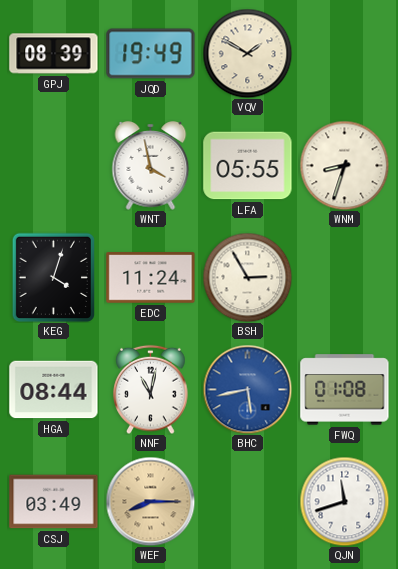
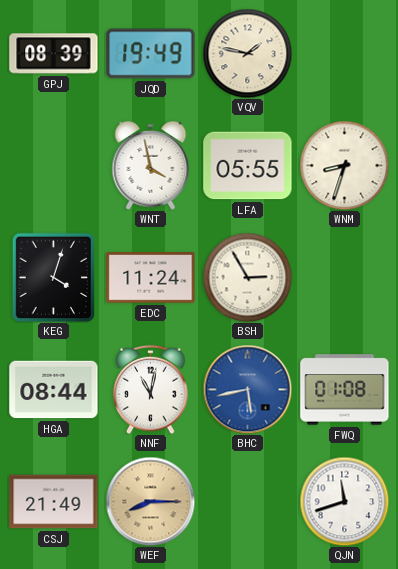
VQV: 1:50 -> 1:47 (247, 53)
CSJ: 03:49 -> 21:49 (54, 502)
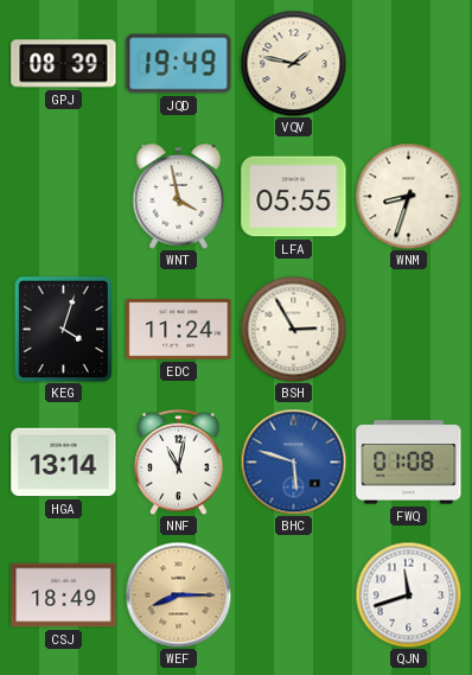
HGA: 08:44 -> 13:14 (64, 463)
BHC: 5:43 -> 5:48 (293, 461)
CSJ: 21:49 -> 18:49 (64, 596)
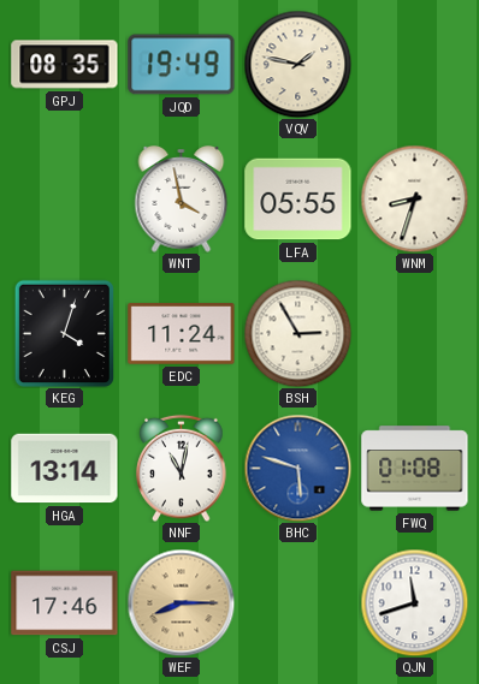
GPJ: 08:39 -> 08:35 (65, 65)
CSJ: 18:49 -> 17:46 (65, 603)
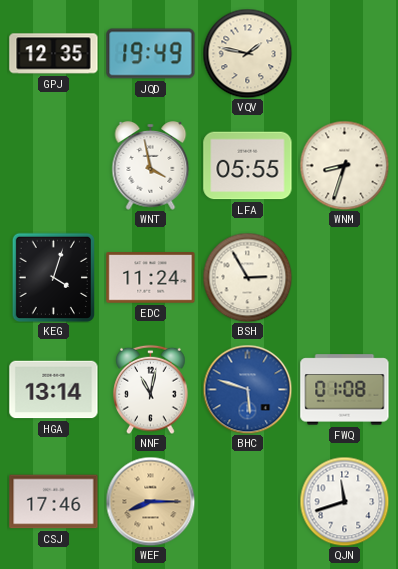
GPJ: 08:35 -> 12:35 (54, 54)
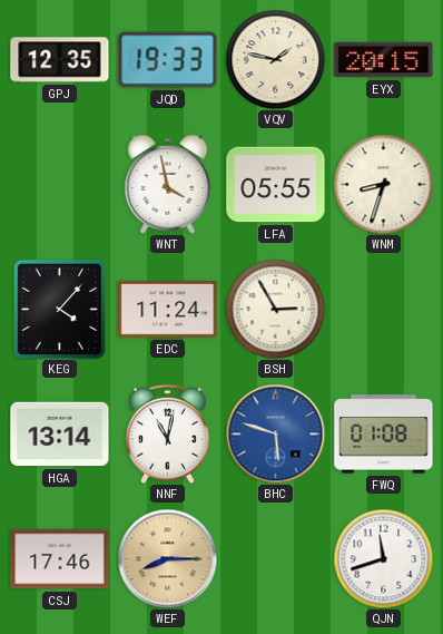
JQD: 19:49 -> 19:33 (168, 60)
EYX: none -> 20:15 (384, 60)
KEG: 4:03 -> 4:07 (59, 309)
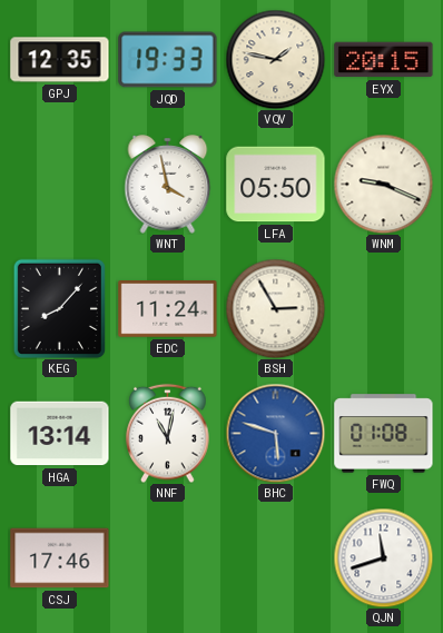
LFA: 05:55 -> 05:50 (276, 185)
WNM: 8:33 -> 9:19 (383, 184)
KEG: 4:07 -> 8:07 (59, 308)
WEF: 8:15 -> none (167, 558)
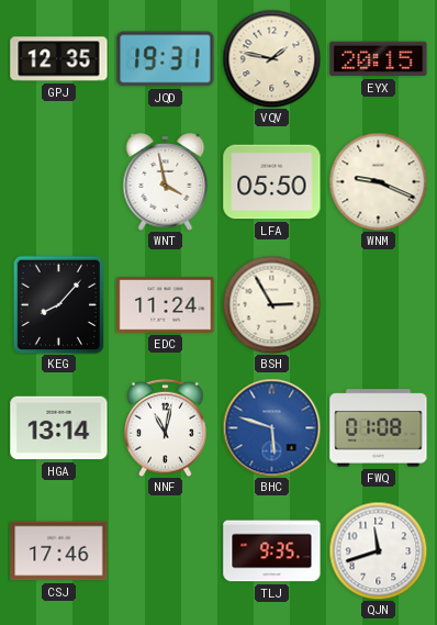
JQD: 19:33 -> 19:31 (166, 59)
TLJ: none -> 9:35 (272, 551)
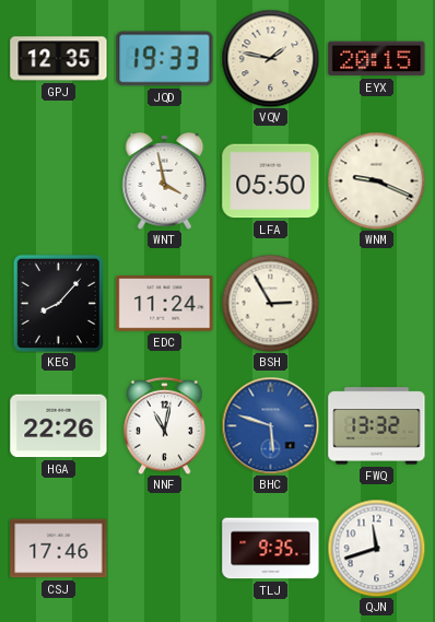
JQD: 19:31 -> 19:33 (165, 59)
HGA: 13:14 -> 22:26 (59, 426)
FWQ: 01:08 -> 13:32 (377, 426)
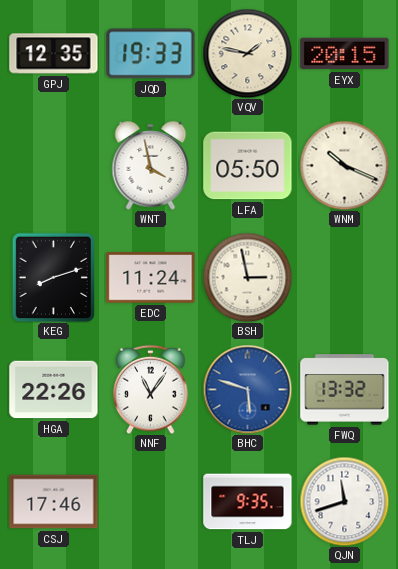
WNM: 9:19 -> 10:19 (344, 165)
KEG: 8:07 -> 8:12 (53, 277)
BSH: 2:55 -> 2:58 (247, 277)
NNF: 11:02 -> 11:06 (151, 389)
